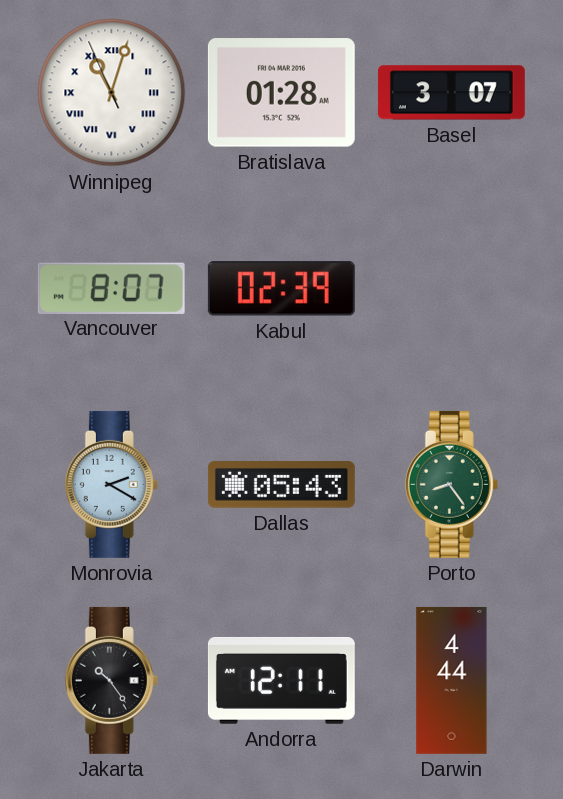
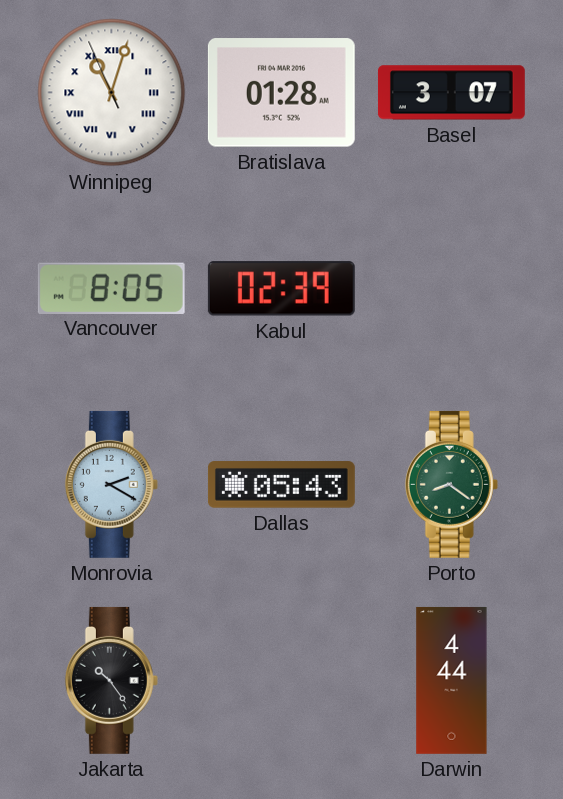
Vancouver: 8:07 -> 8:05 (111, 288)
Porto: 8:24 -> 8:21 (451, 484)
Andorra: 12:11 -> none (281, 680)
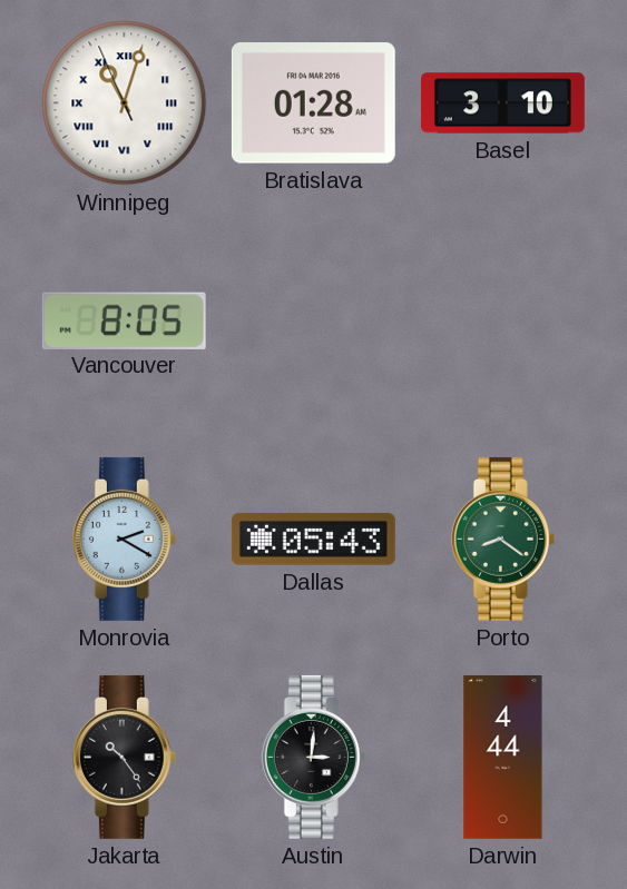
Basel: 3:07 -> 3:10 (502, 103)
Kabul: 02:39 -> none (281, 289)
Austin: none -> 3:01 (313, 757)
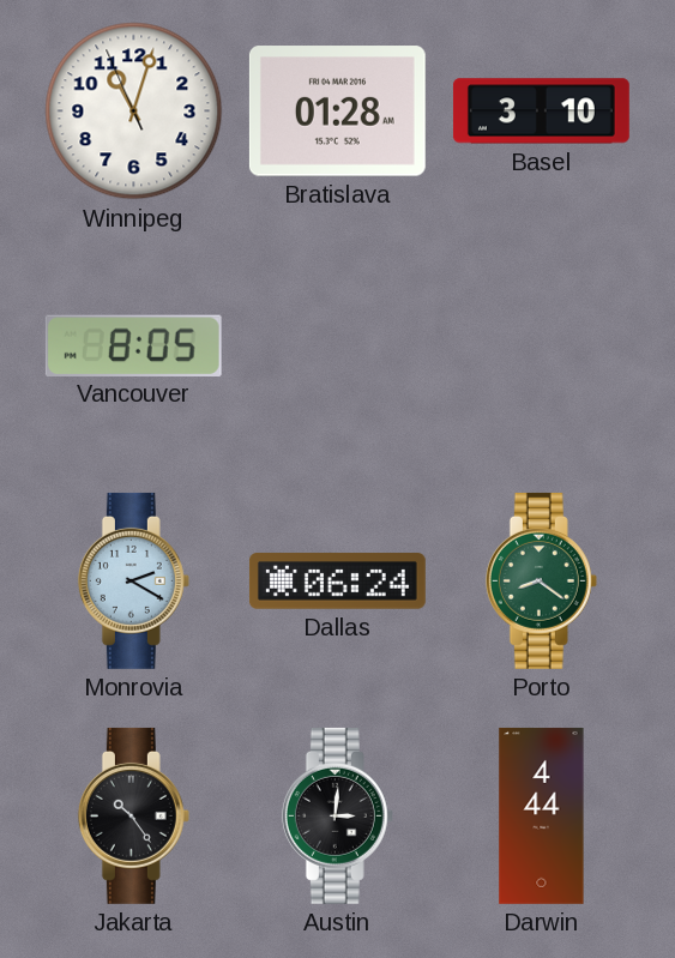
Winnipeg numerals: Roman -> Arabic (134, 112)
Dallas: 05:43 -> 06:24 (337, 582)
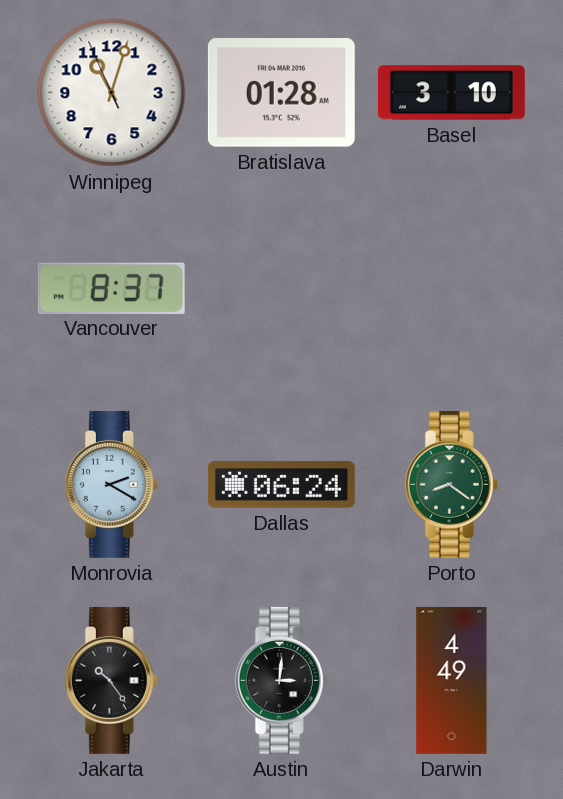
Vancouver: 8:05 -> 8:37 (111, 288)
Darwin: 4:44 -> 4:49 (452, 680)
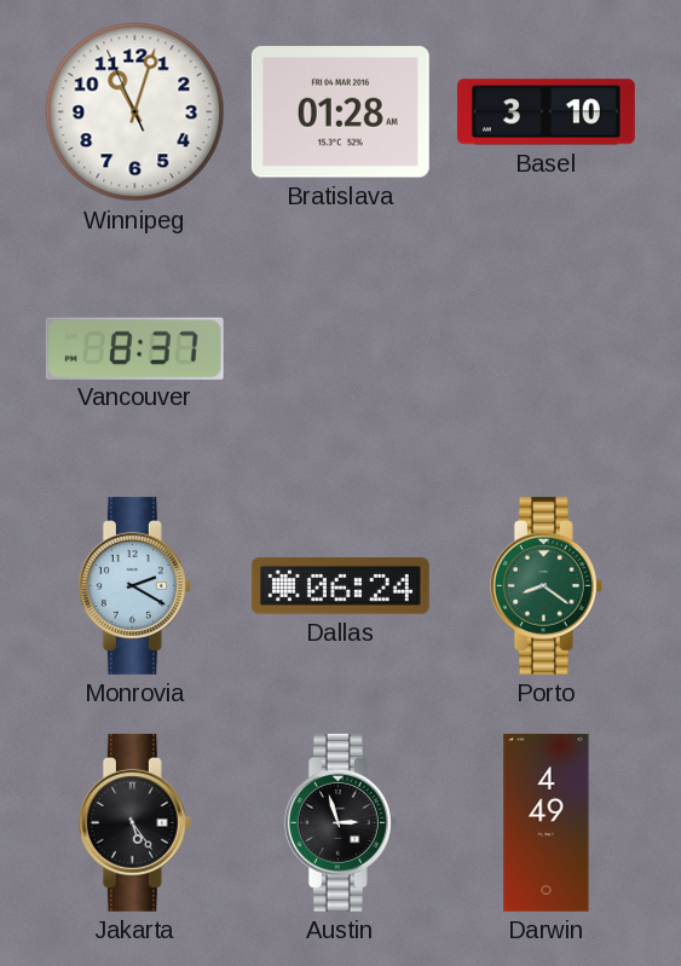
Jakarta: 10:24 -> 5:24 (134, 822)
Austin: 3:01 -> 2:57 (340, 822)
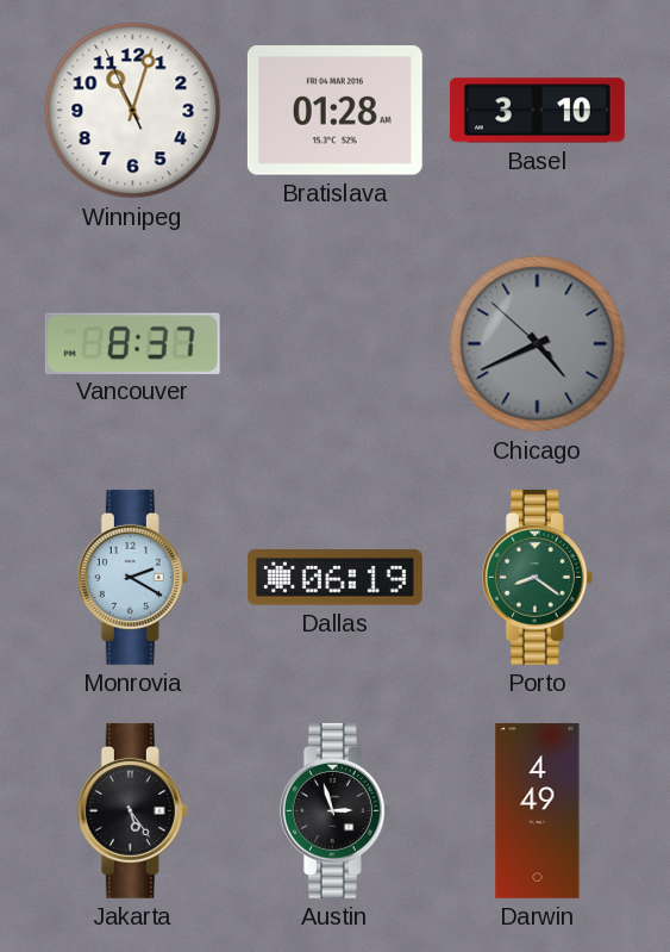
Chicago: none -> 4:40 (538, 344)
Dallas: 06:24 -> 06:19 (334, 578)
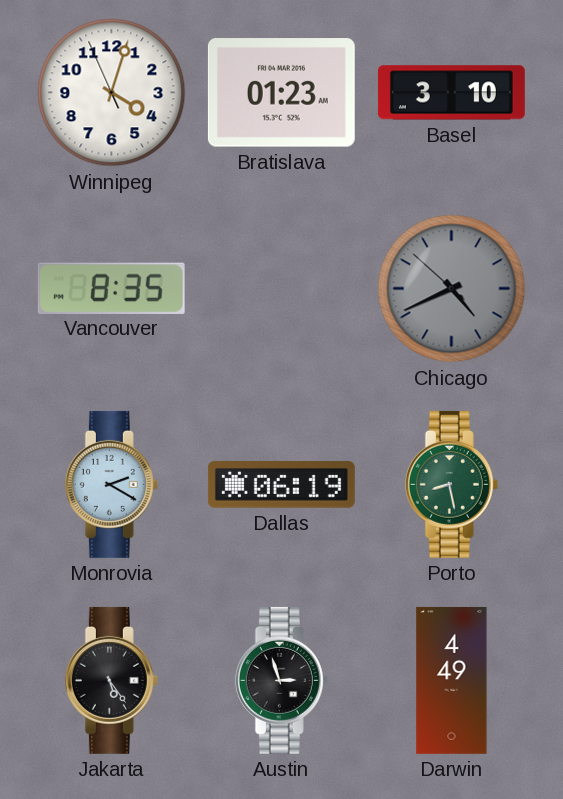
Winnipeg: 11:02 -> 4:02 (112, 93)
Bratislava: 01:28 -> 01:23 (281, 93)
Vancouver: 8:37 -> 8:35 (111, 288)
Porto: 8:21 -> 8:28 (451, 484)
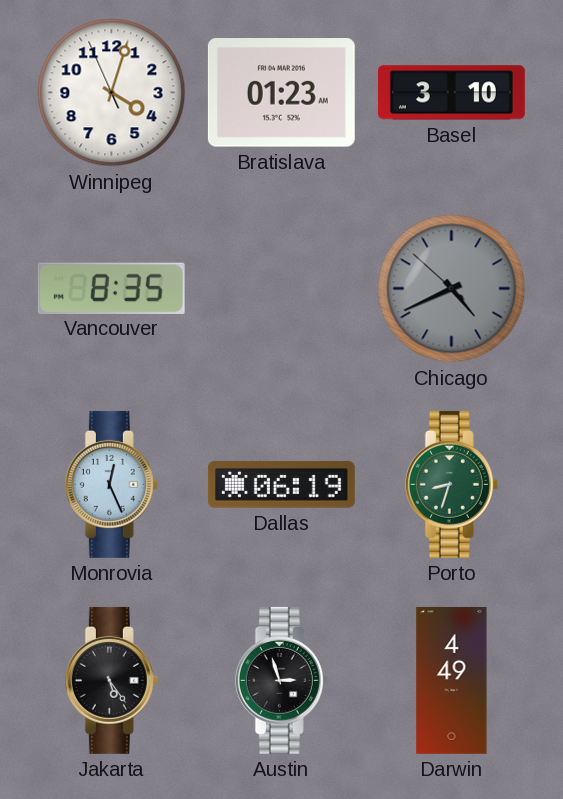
Monrovia: 2:20 -> 12:26 (111, 484)
Porto: 8:28 -> 8:33 (451, 484)
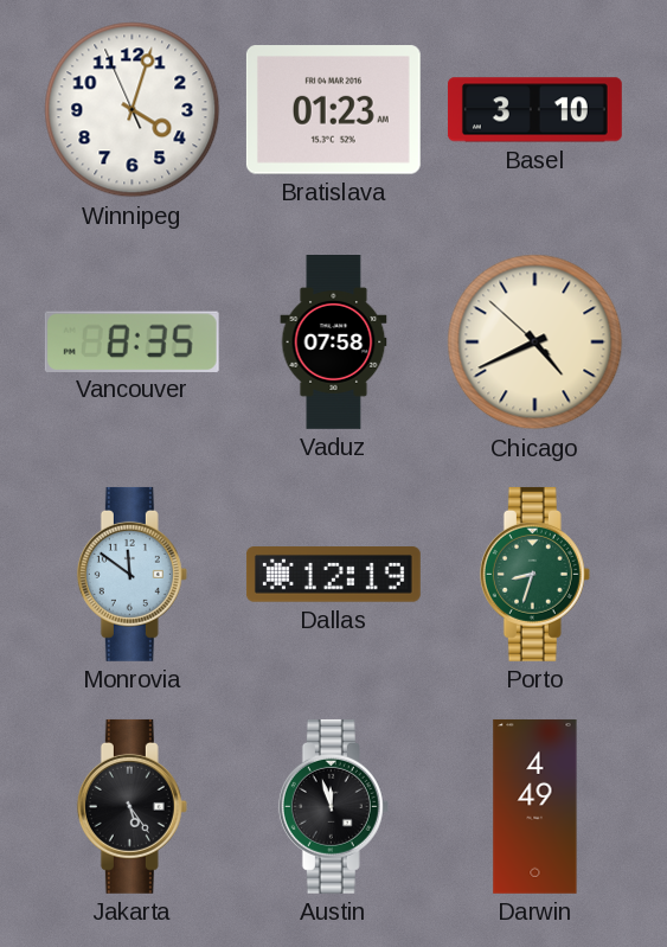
Vaduz: none -> 07:58 (334, 343)
Chicago dial: grey -> cream (535, 343)
Monrovia: 12:26 -> 11:51 (132, 574)
Dallas: 06:19 -> 12:19 (333, 575)
Austin: 2:57 -> 11:57 (333, 806)
